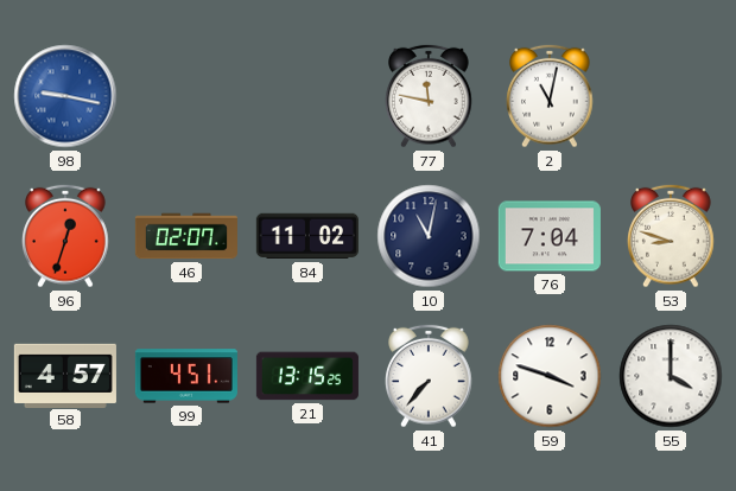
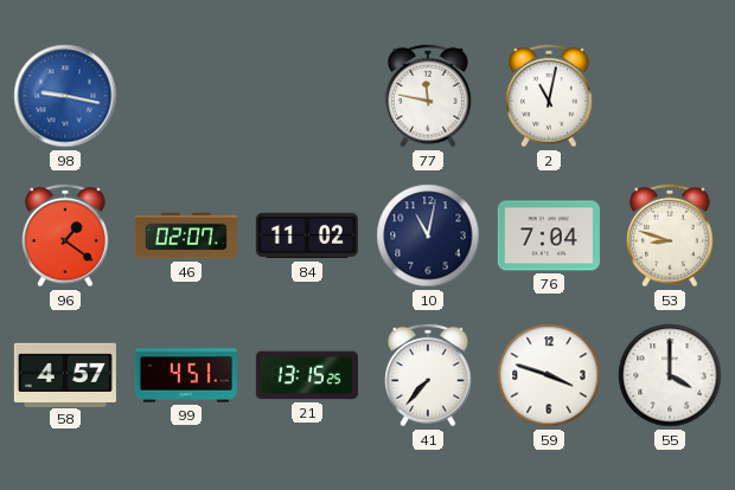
96: 12:33 -> 1:21 (65, 236)
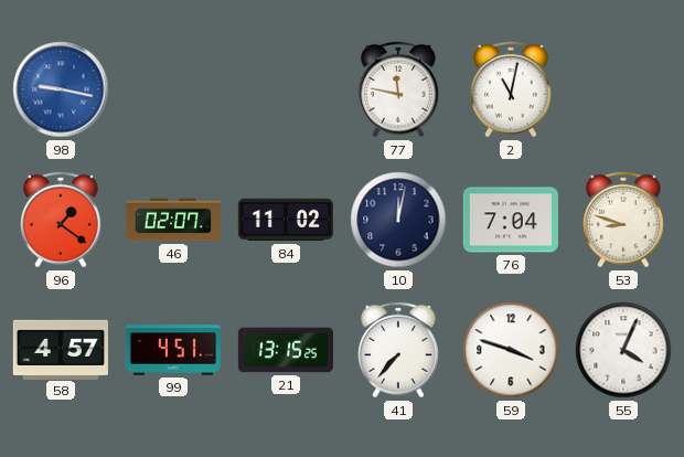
10: 11:02 -> 12:02 (398, 220)
55: 4:00 -> 4:04 (623, 350)
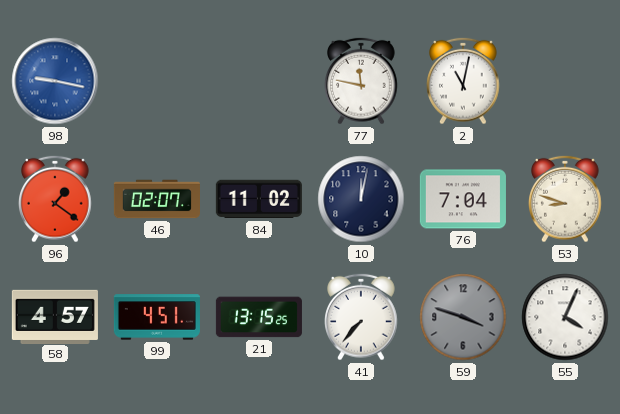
59 dial: white -> grey (463, 317)
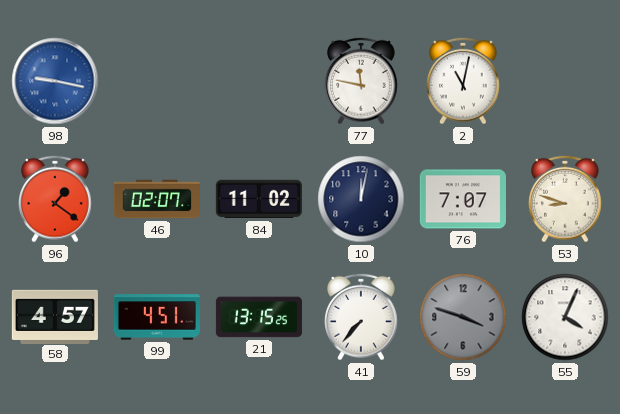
76: 7:04 -> 7:07 (463, 199)
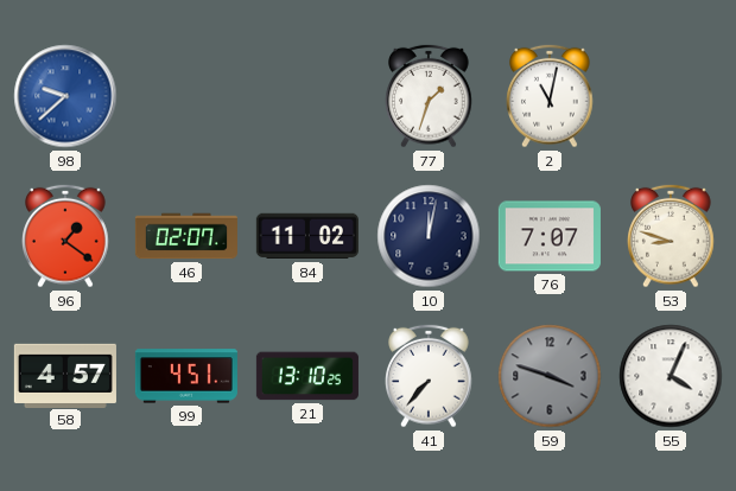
98: 9:17 -> 9:38 (65, 96)
77: 11:47 -> 1:33 (429, 96)
21: 13:15 -> 13:10 (307, 376)
